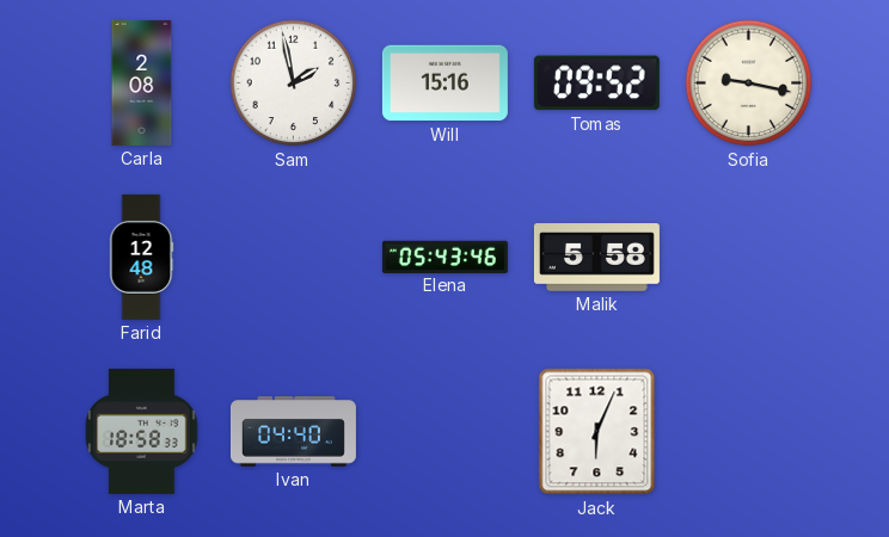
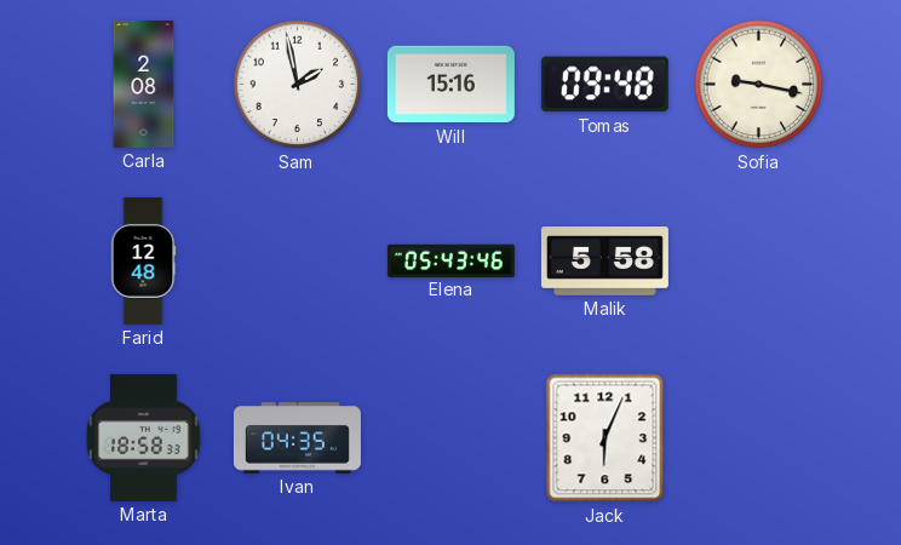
Tomas: 09:52 -> 09:48 (604, 85)
Ivan: 04:40 -> 04:35 (297, 438)
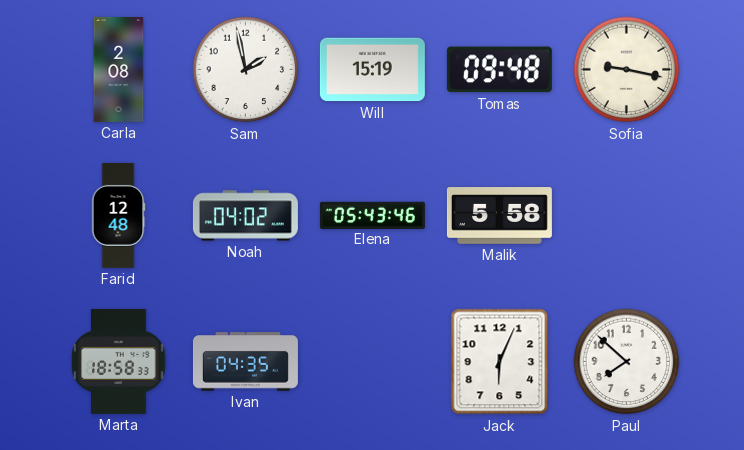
Will: 15:16 -> 15:19 (372, 70)
Noah: none -> 04:02 (245, 216)
Paul: none -> 7:52 (627, 362)
